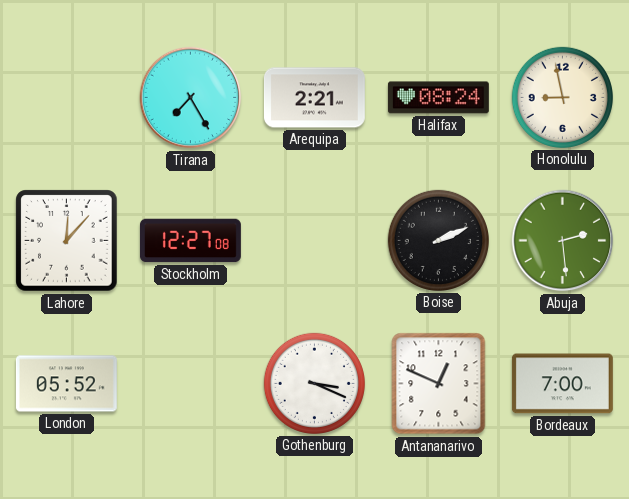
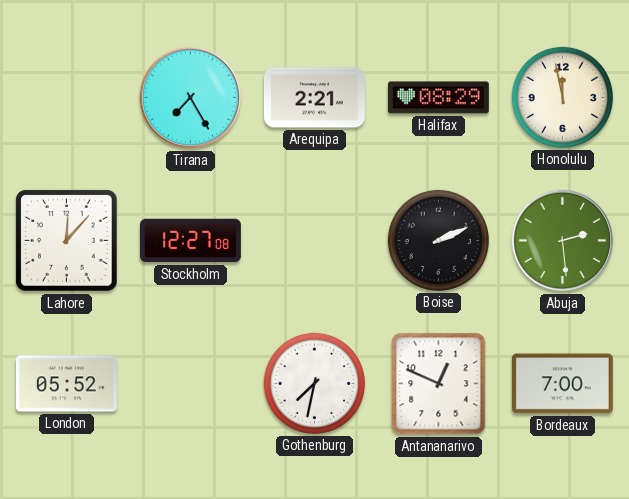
Halifax: 08:24 -> 08:29 (438, 98)
Honolulu: 8:58 -> 11:58 (562, 97)
Gothenburg: 3:19 -> 7:32 (314, 383)
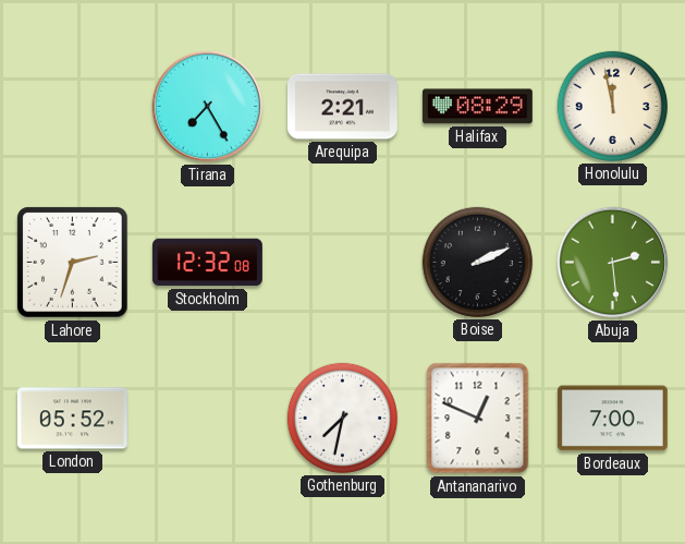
Lahore: 12:07 -> 2:33 (73, 263)
Stockholm: 12:27 -> 12:32 (207, 263)
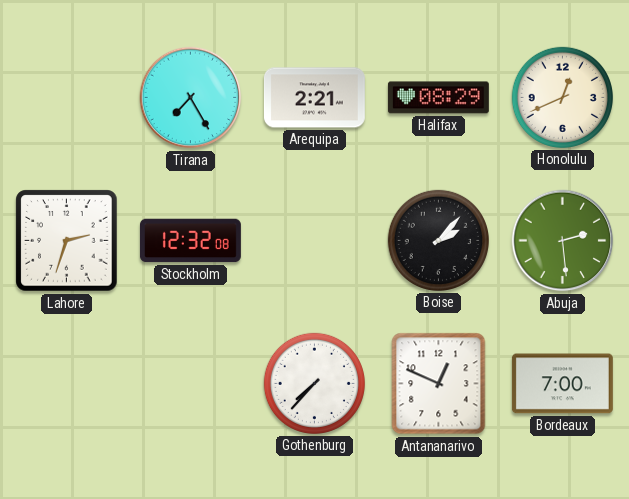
Honolulu: 11:58 -> 12:41 (562, 97)
Boise: 2:11 -> 2:07 (438, 240)
London: 05:52 -> none (72, 419)
Gothenburg: 7:32 -> 7:37 (314, 383)
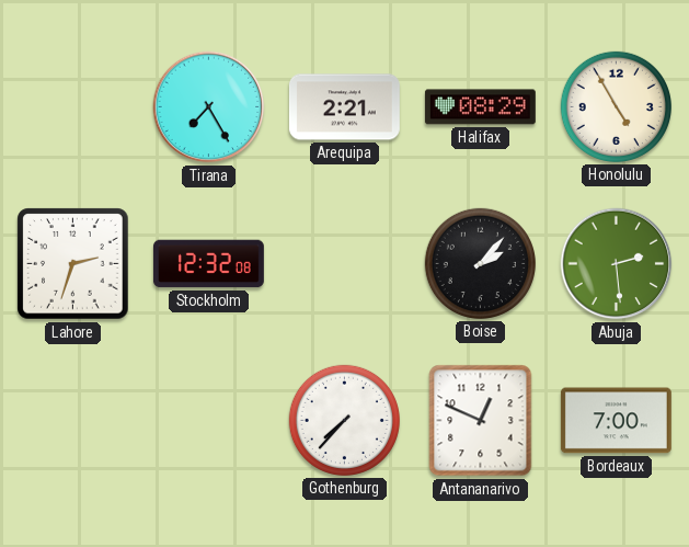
Honolulu: 12:41 -> 4:55 (616, 106)
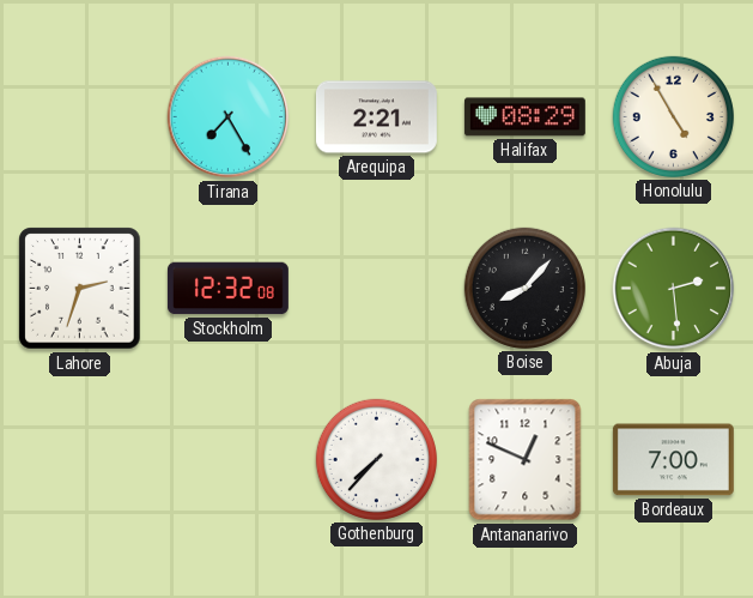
Boise: 2:07 -> 8:07 (524, 288)
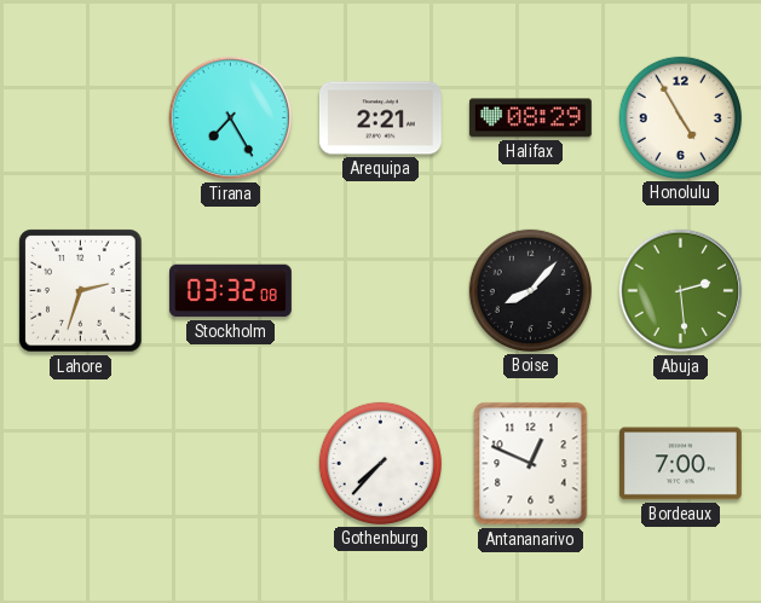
Stockholm: 12:32 -> 03:32 (230, 291)
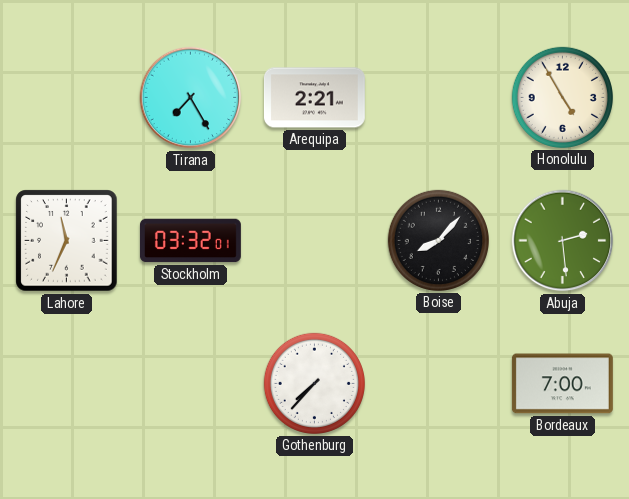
Halifax: 08:29 -> none (530, 118)
Lahore: 2:33 -> 11:34 (67, 241)
Stockholm: 03:32:08 -> 03:32:01 (190, 241)
Antananarivo: 12:49 -> none (531, 464)
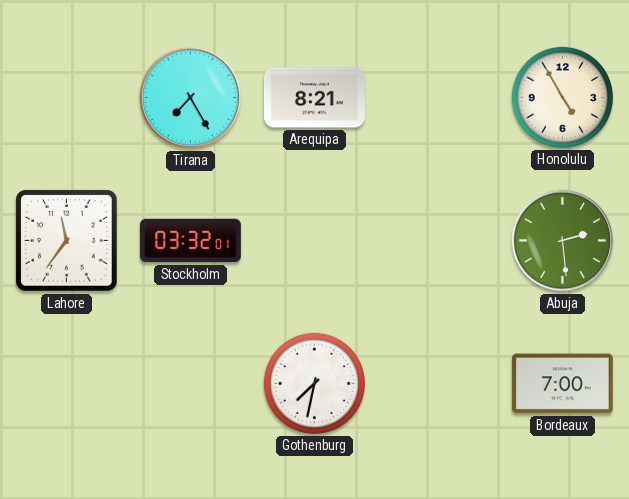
Arequipa: 2:21 -> 8:21 (314, 98)
Lahore: 11:34 -> 11:36 (67, 241)
Boise: 8:07 -> none (438, 240)
Gothenburg: 7:37 -> 7:32 (314, 383)
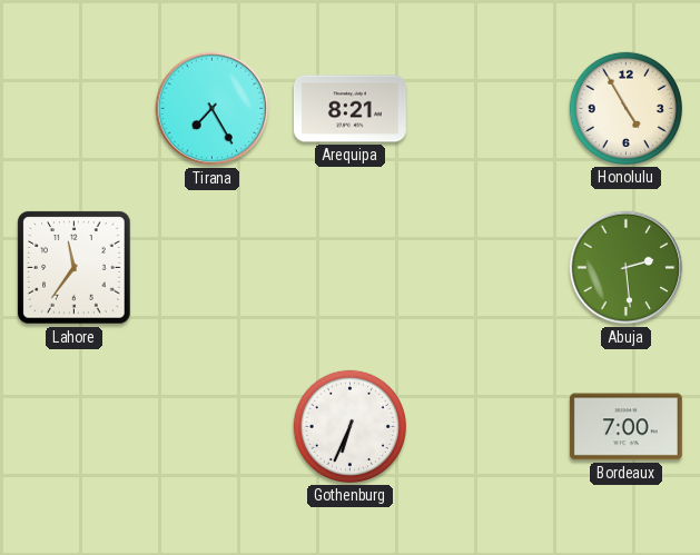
Stockholm: 03:32 -> none (190, 241)
Gothenburg: 7:32 -> 6:34 (349, 426)
